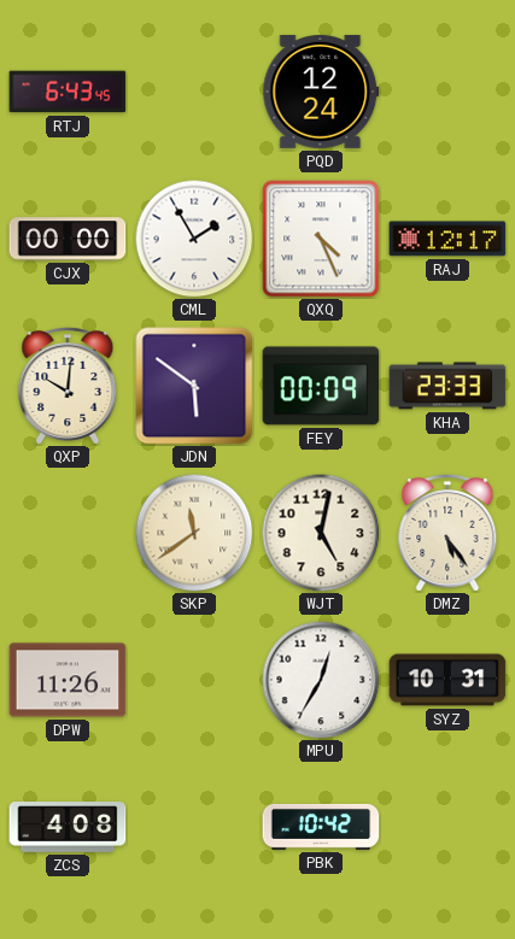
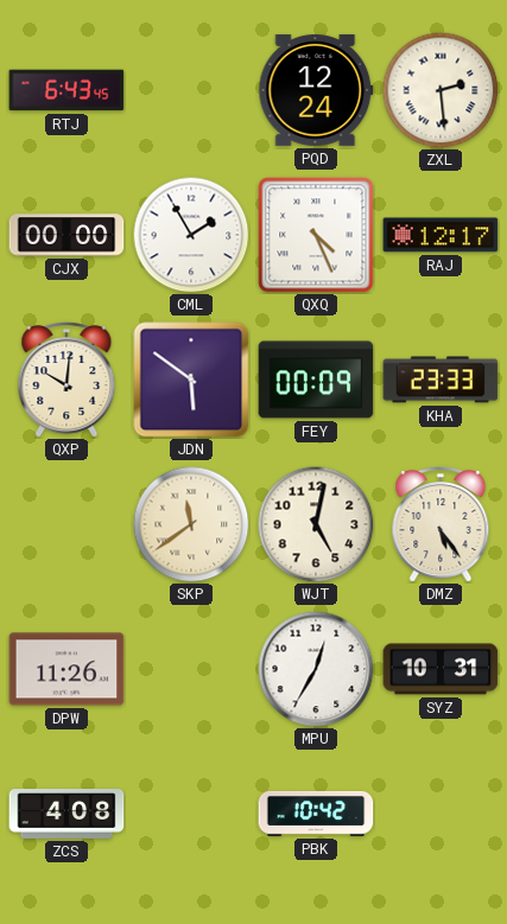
ZXL: none -> 2:29 (441, 90)
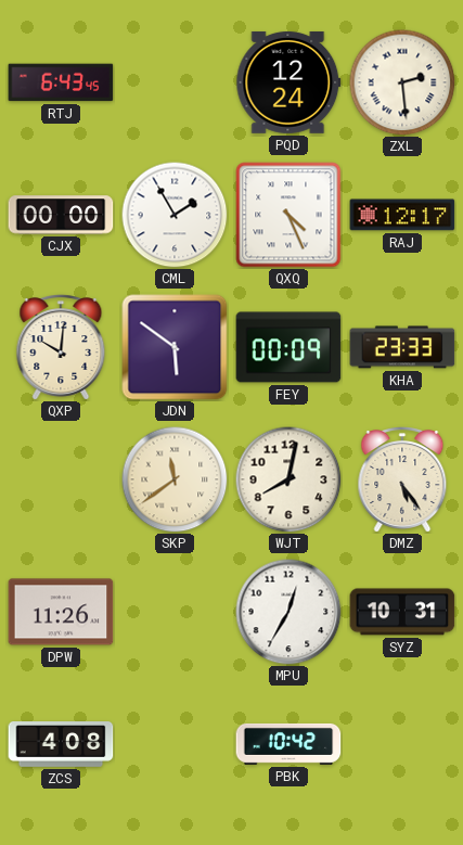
WJT: 5:02 -> 8:02 (288, 479)
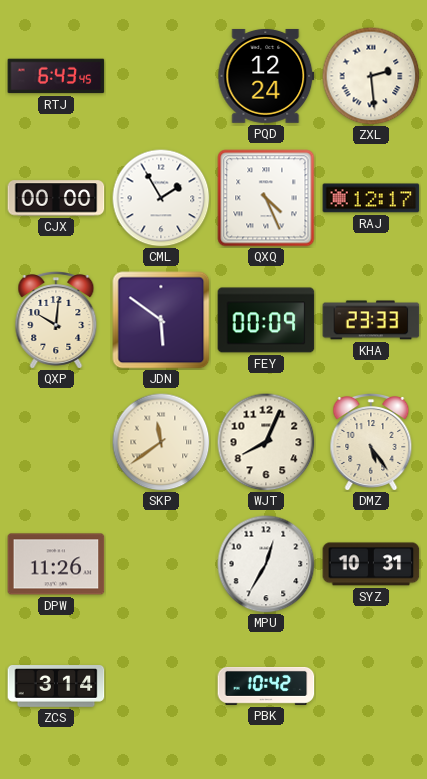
WJT: 8:02 -> 8:04 (266, 442)
ZCS: 4:08 -> 3:14 (56, 687)
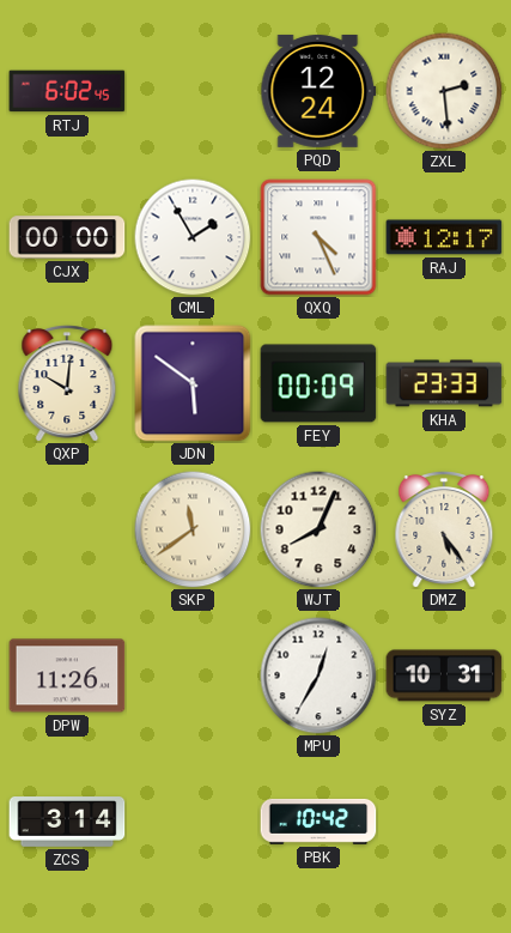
RTJ: 6:43 -> 6:02 (67, 91)
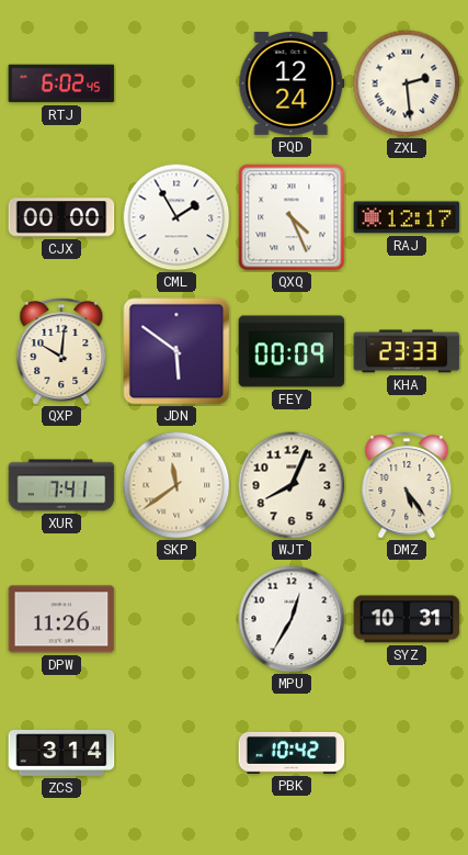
XUR: none -> 7:41 (61, 485)
